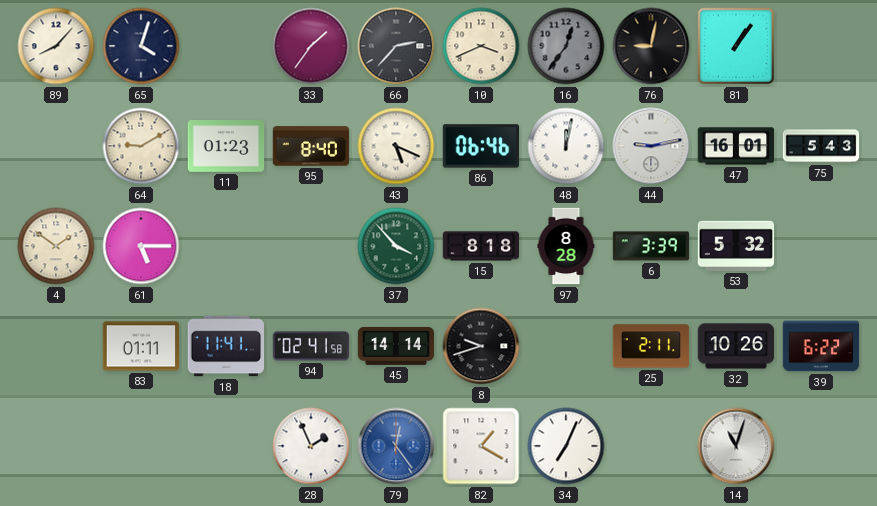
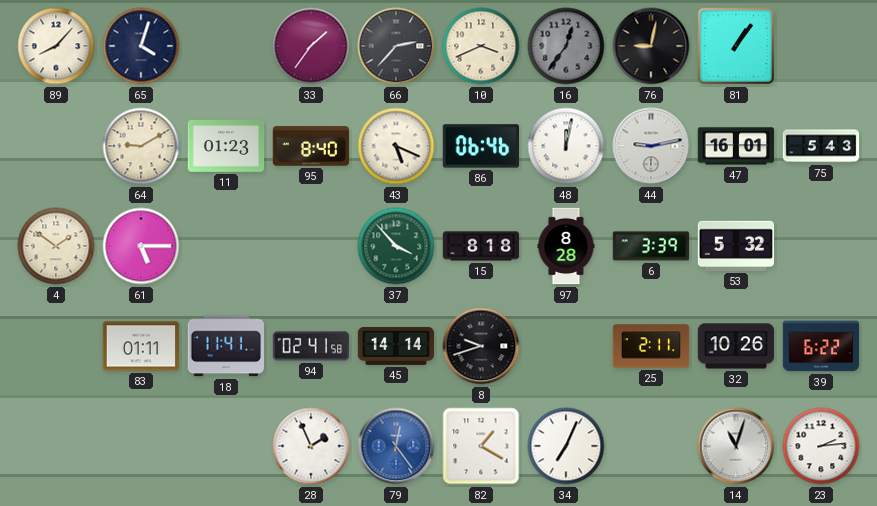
23: none -> 2:14 (821, 446)
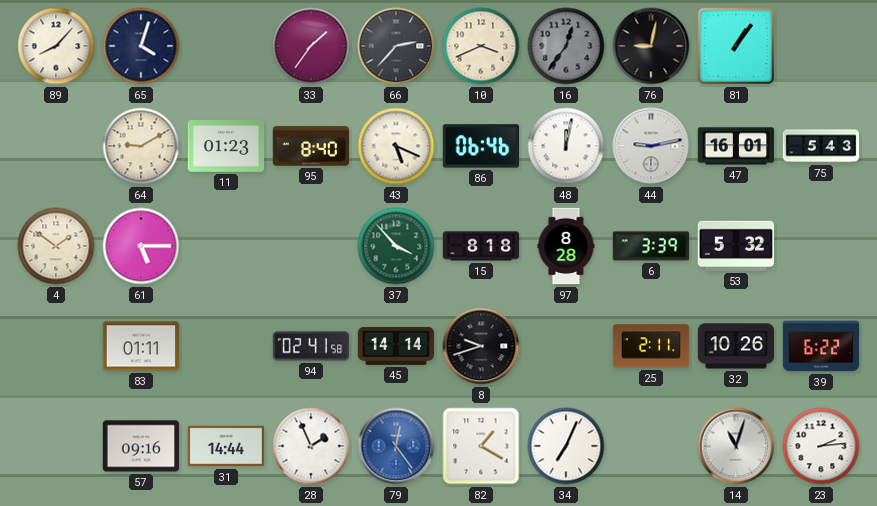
18: 11:41 -> none (226, 346)
57: none -> 09:16 (141, 446)
31: none -> 14:44 (226, 446)
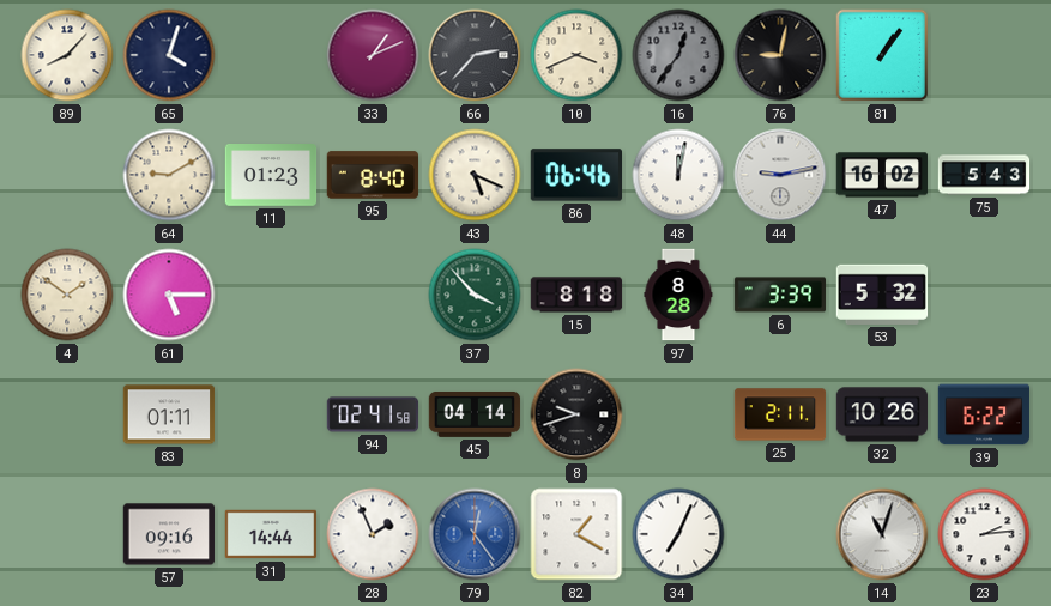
33: 1:36 -> 1:11 (373, 55)
47: 16:01 -> 16:02 (882, 175)
45: 14:14 -> 04:14 (475, 414)
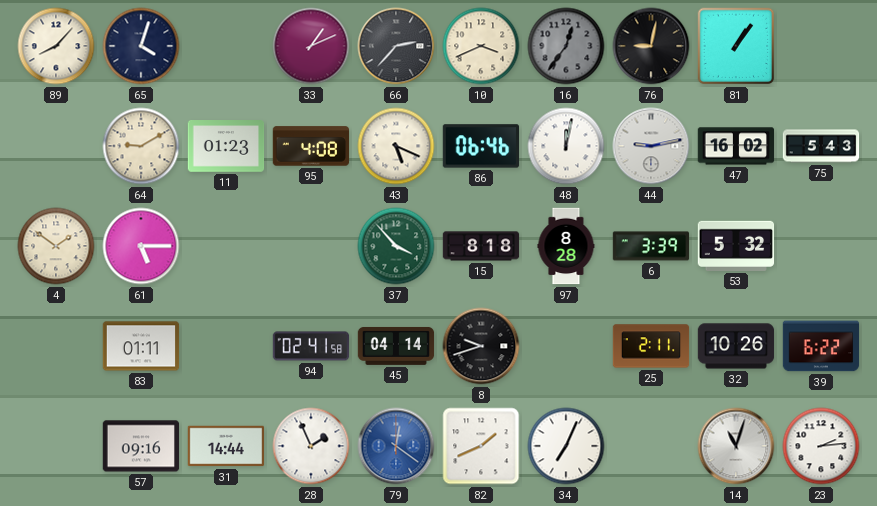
95: 8:40 -> 4:08 (311, 146)
79: 12:24 -> 12:21 (396, 446)
82: 1:20 -> 1:41 (481, 446)
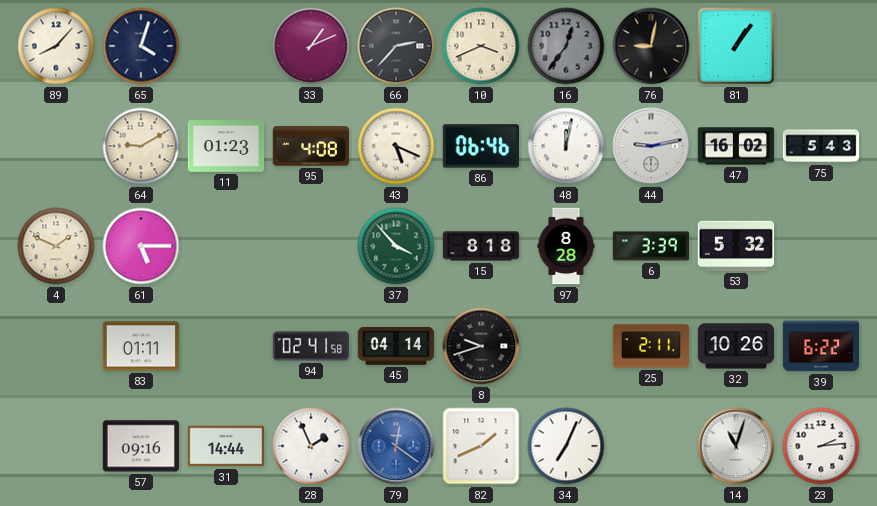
4: 1:51 -> 1:49 (56, 246)
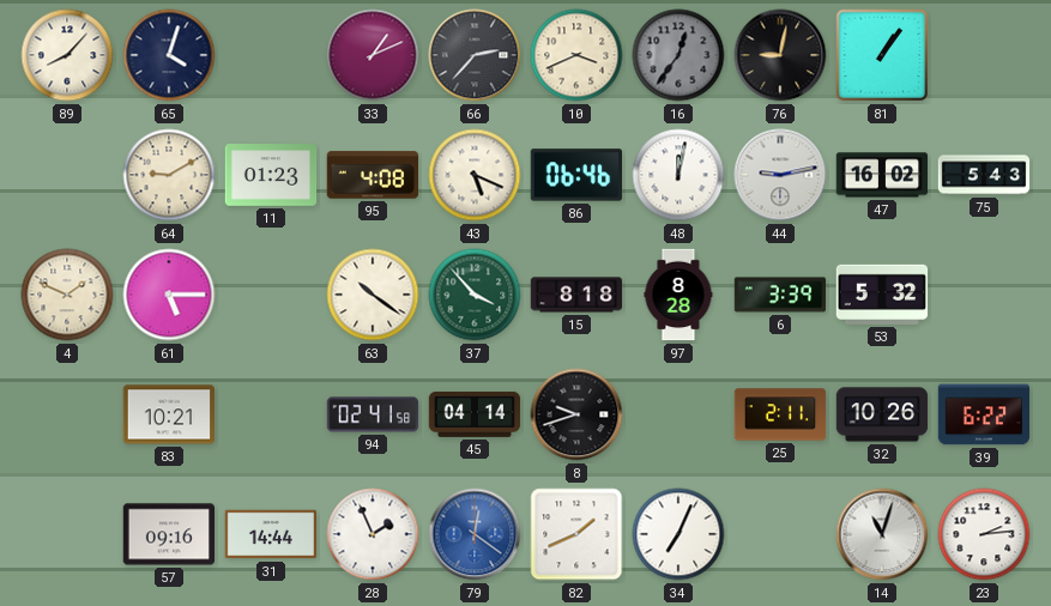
63: none -> 10:21 (373, 295)
83: 01:11 -> 10:21 (169, 414)
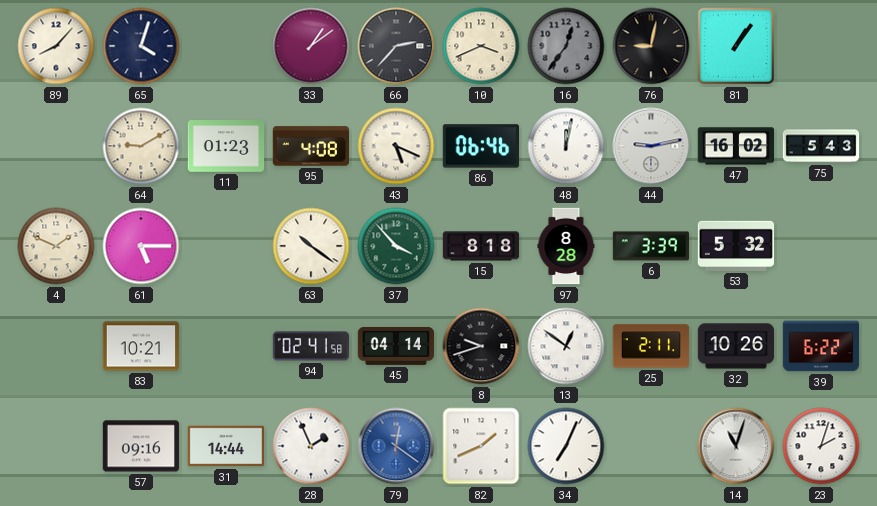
33: 1:11 -> 1:09 (311, 46)
13: none -> 12:51 (566, 346)
23: 2:14 -> 2:03 (821, 446)
